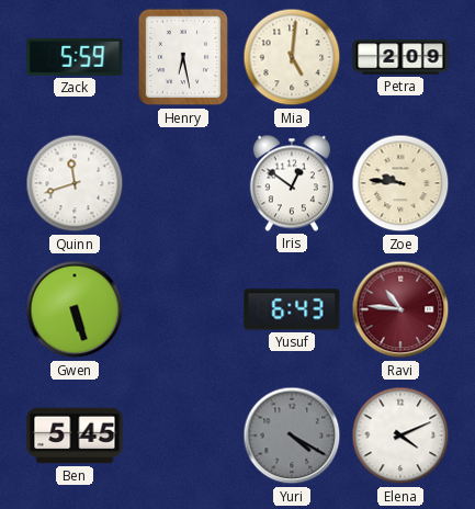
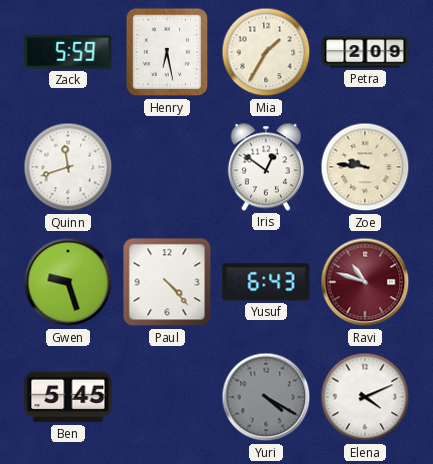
Mia: 5:01 -> 1:35 (266, 52)
Gwen: 5:27 -> 9:27 (68, 282)
Paul: none -> 4:23 (167, 282)
Ravi: 10:46 -> 10:48 (365, 282)
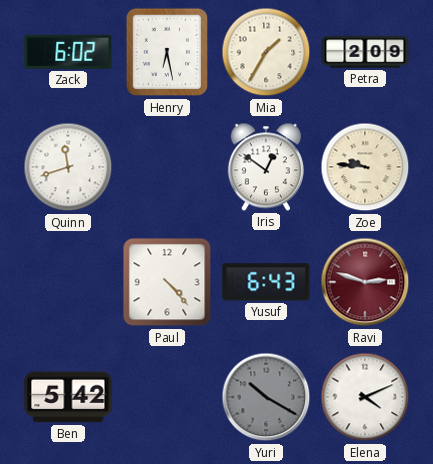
Zack: 5:59 -> 6:02 (68, 52)
Gwen: 9:27 -> none (68, 282)
Ravi: 10:48 -> 2:48 (365, 282)
Ben: 5:45 -> 5:42 (68, 397)
Yuri: 4:20 -> 10:20 (266, 397)
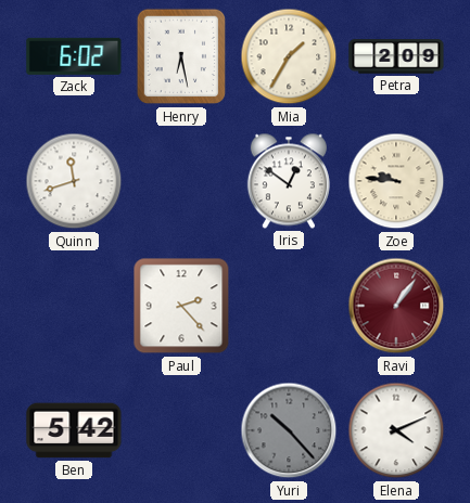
Paul: 4:23 -> 2:23 (181, 306)
Yusuf: 6:43 -> none (266, 282)
Ravi: 2:48 -> 1:06 (396, 306)
Yuri: 10:20 -> 10:23 (289, 430)
